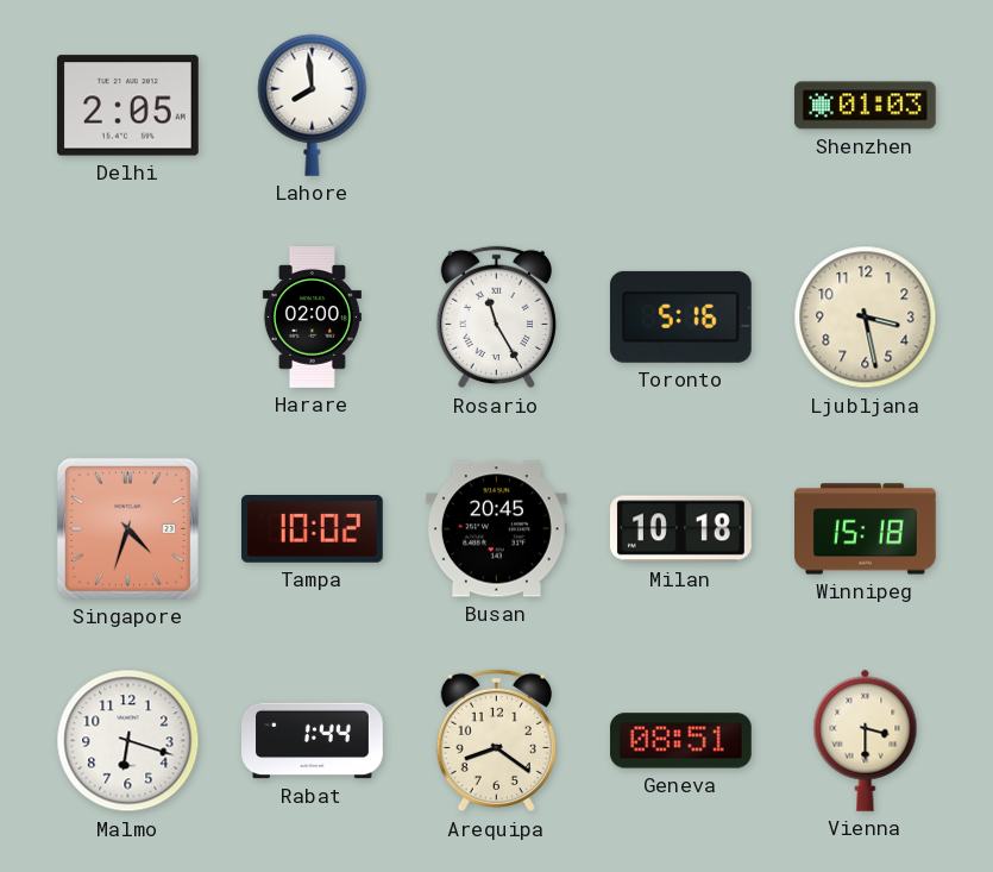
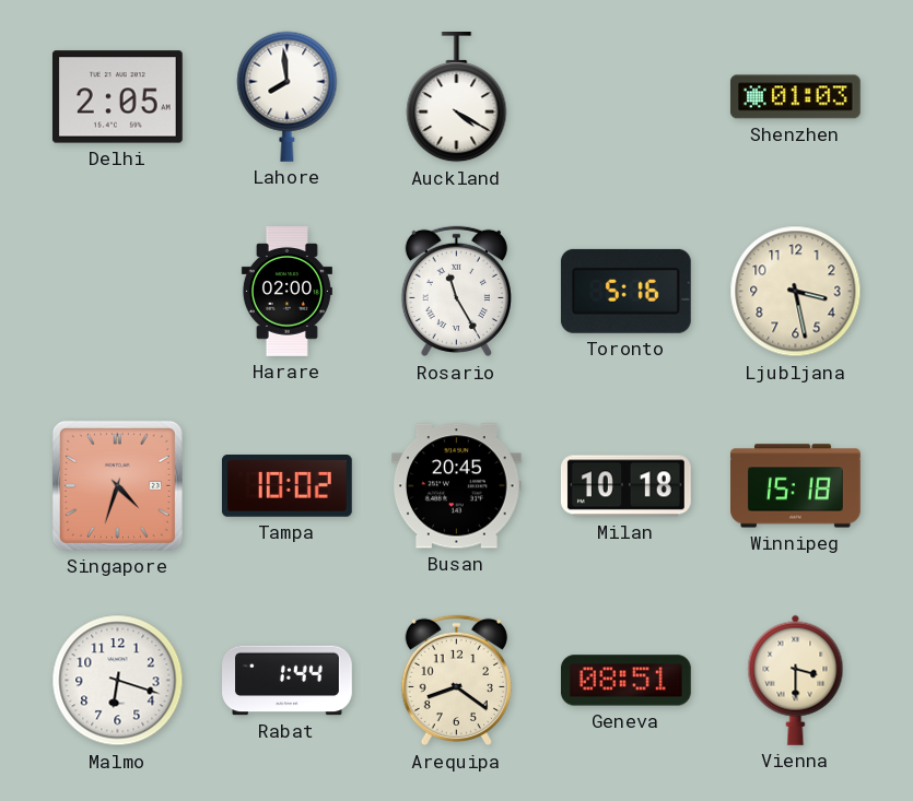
Auckland: none -> 4:20 (457, 97)
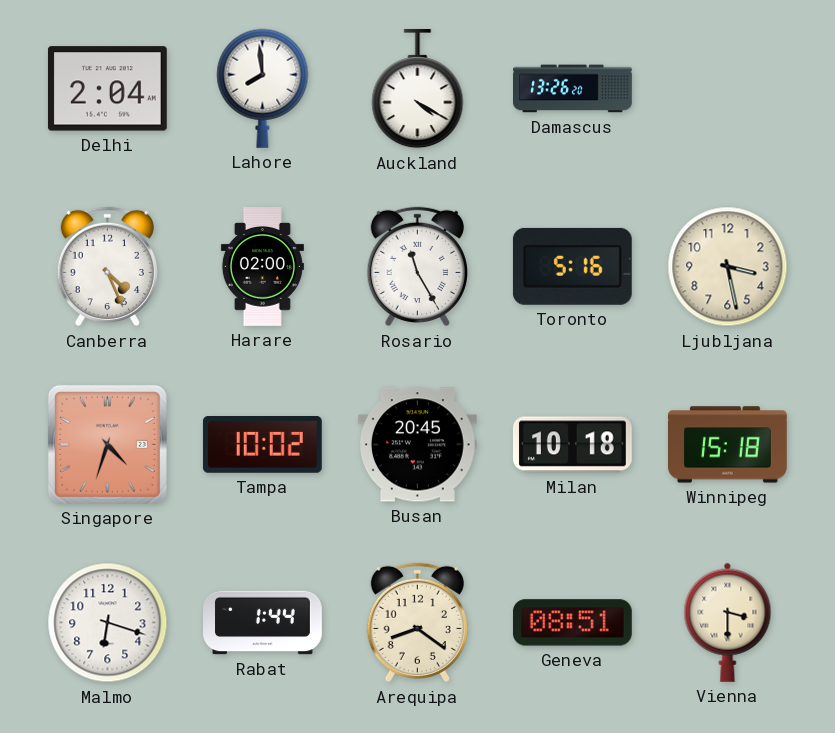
Delhi: 2:05 -> 2:04 (107, 89)
Damascus: none -> 13:26 (573, 89)
Shenzhen: 01:03 -> none (795, 97)
Canberra: none -> 4:26 (107, 267)
